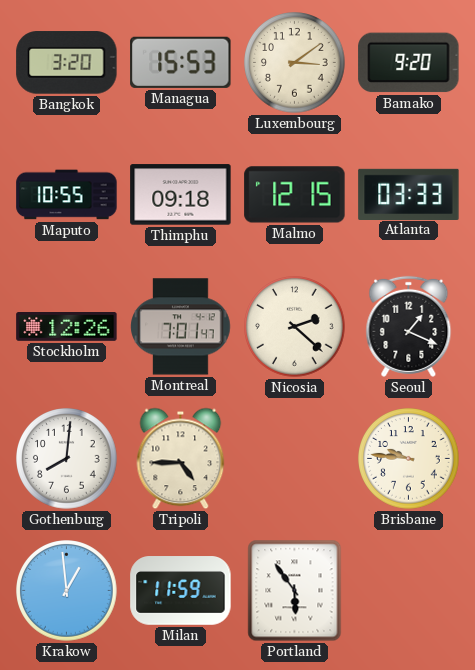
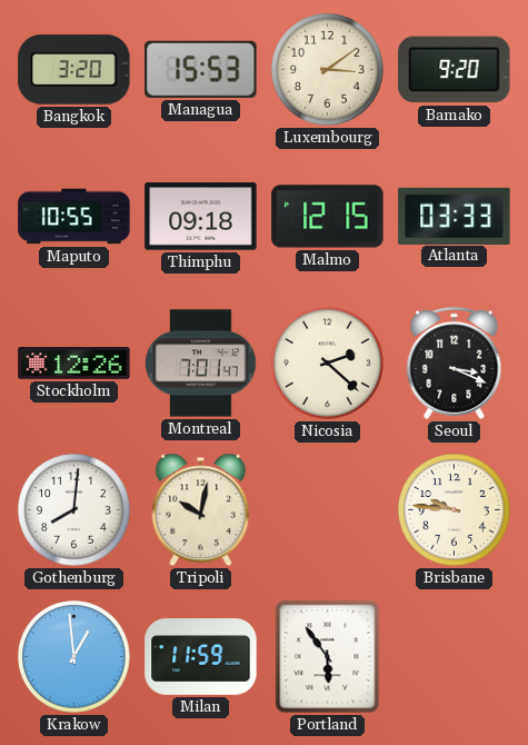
Seoul: 1:19 -> 3:19 (455, 362)
Tripoli: 4:45 -> 10:02 (201, 510)
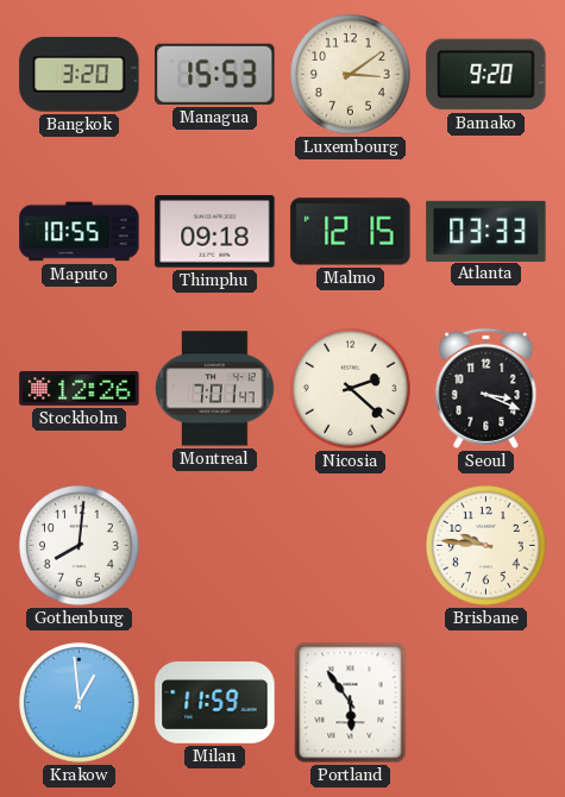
Tripoli: 10:02 -> none (201, 510)
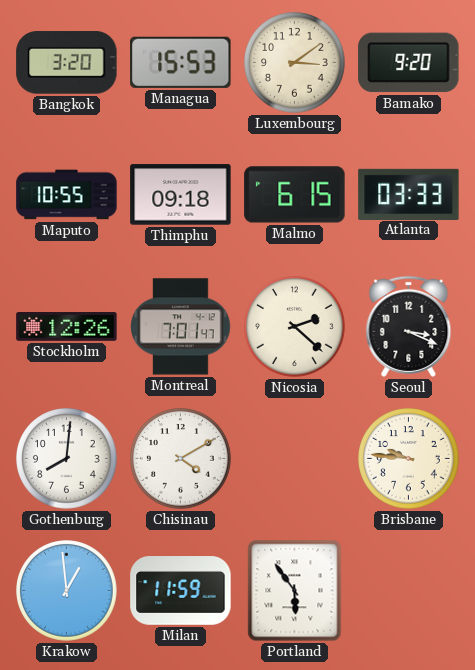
Malmo: 12:15 -> 6:15 (295, 195)
Chisinau: none -> 4:10 (181, 459)
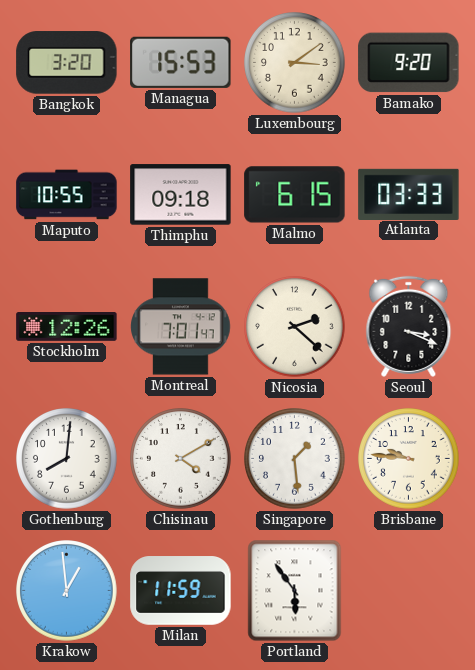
Singapore: none -> 1:29 (295, 459)
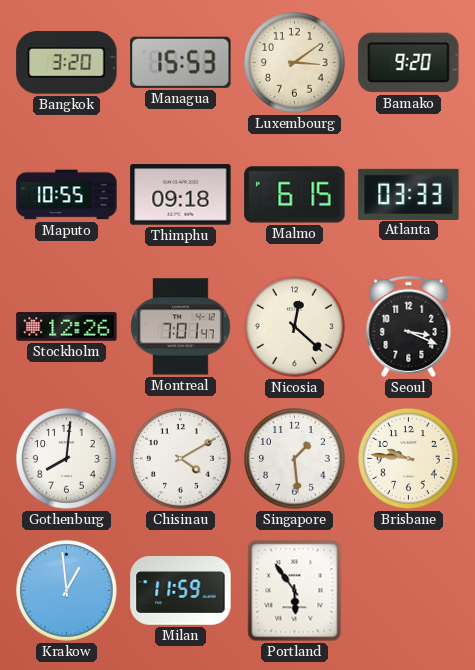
Nicosia: 2:22 -> 12:22 (295, 327)
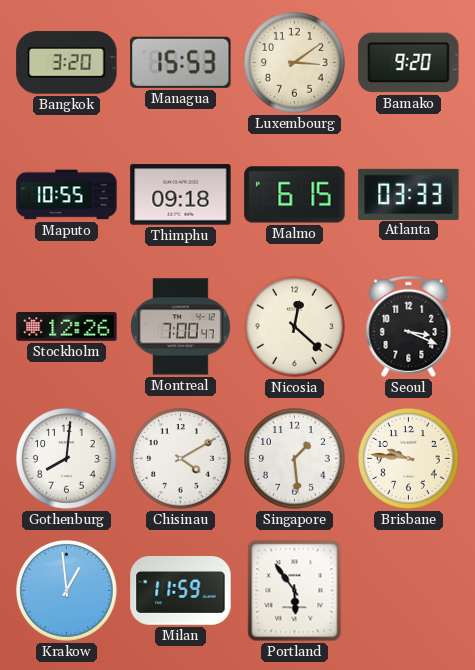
Montreal: 7:01 -> 7:00 (181, 327)
